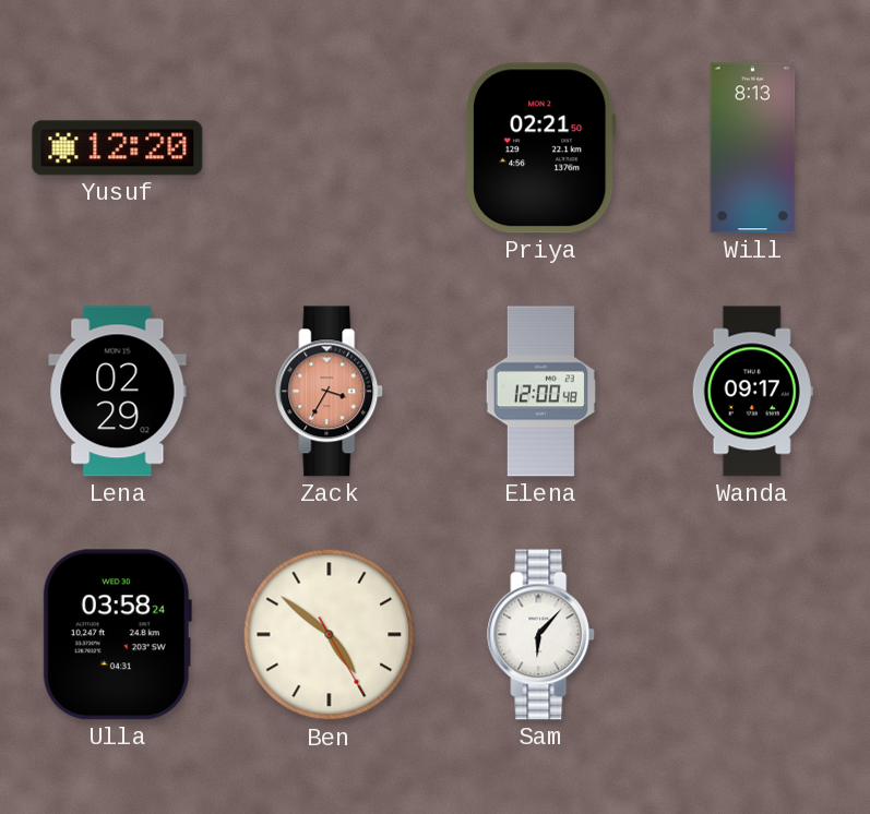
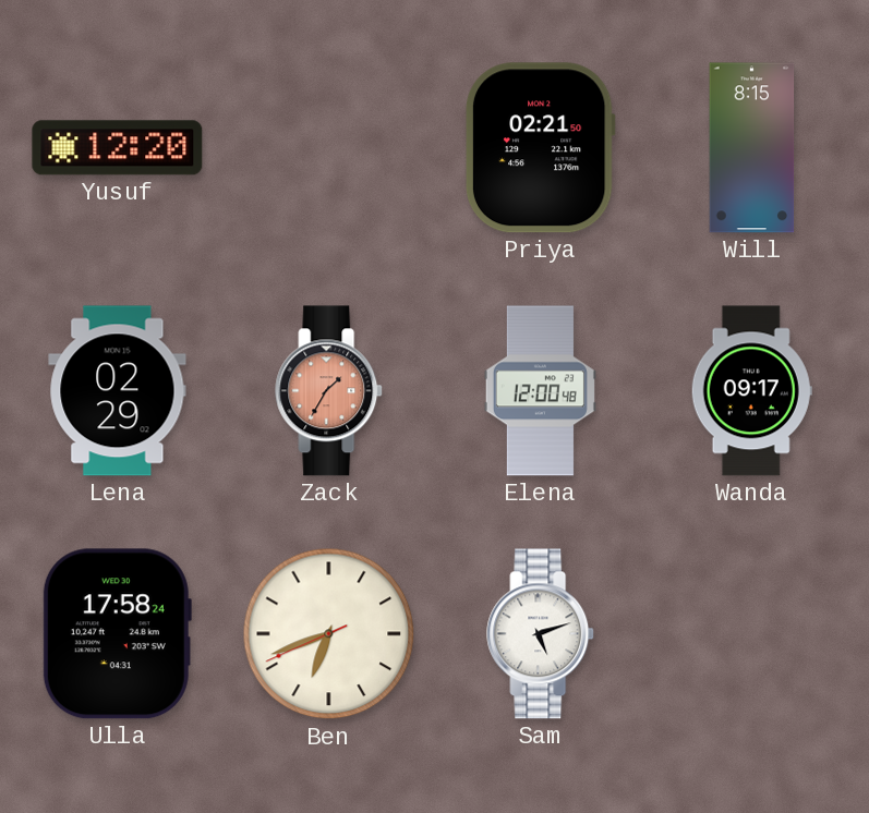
Will: 8:13 -> 8:15 (752, 148)
Zack: 3:35 -> 1:35 (329, 391)
Ulla: 03:58 -> 17:58 (117, 634)
Ben: 4:51 -> 6:41 (329, 634)
Sam: 6:07 -> 5:12 (541, 634)
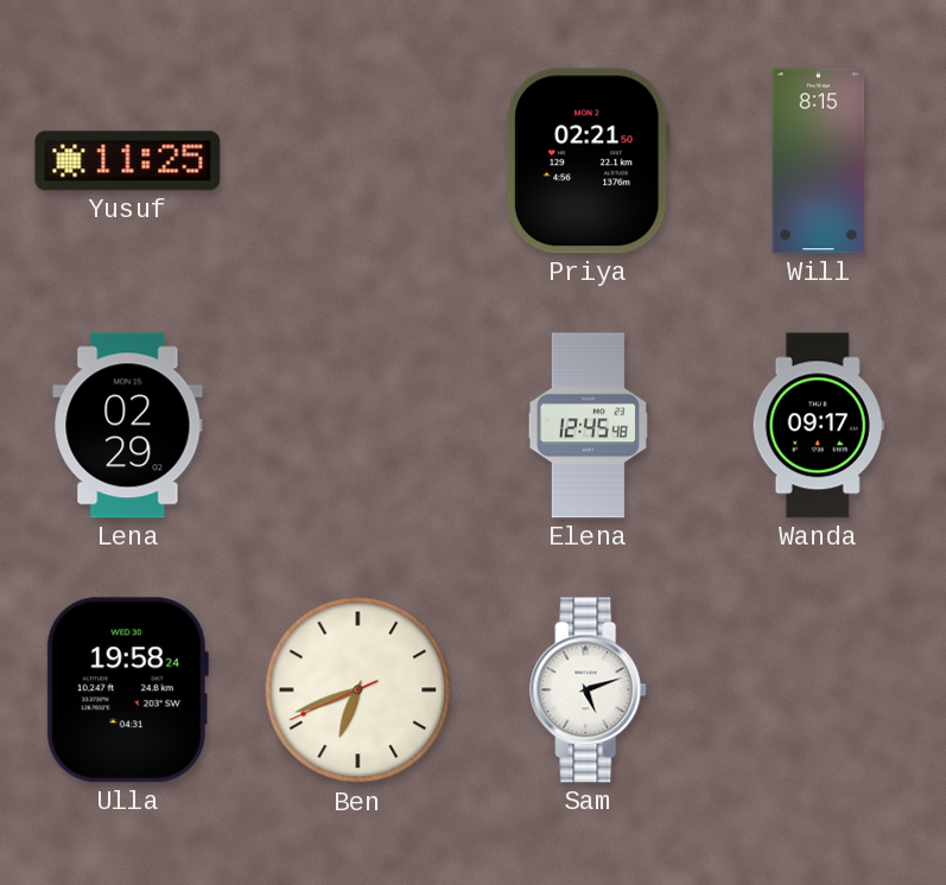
Yusuf: 12:20 -> 11:25 (128, 161)
Zack: 1:35 -> none (329, 391)
Elena: 12:00 -> 12:45 (588, 426)
Ulla: 17:58 -> 19:58 (127, 690)
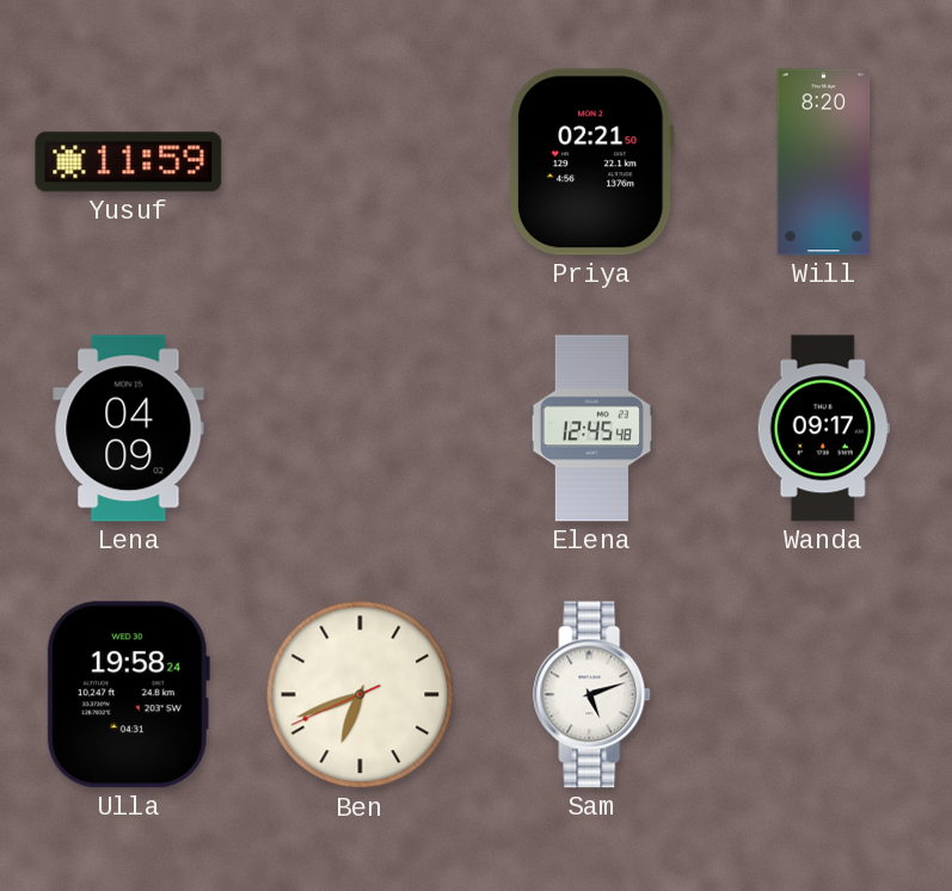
Yusuf: 11:25 -> 11:59 (129, 162)
Will: 8:15 -> 8:20 (824, 162)
Lena: 02:29 -> 04:09 (129, 429)
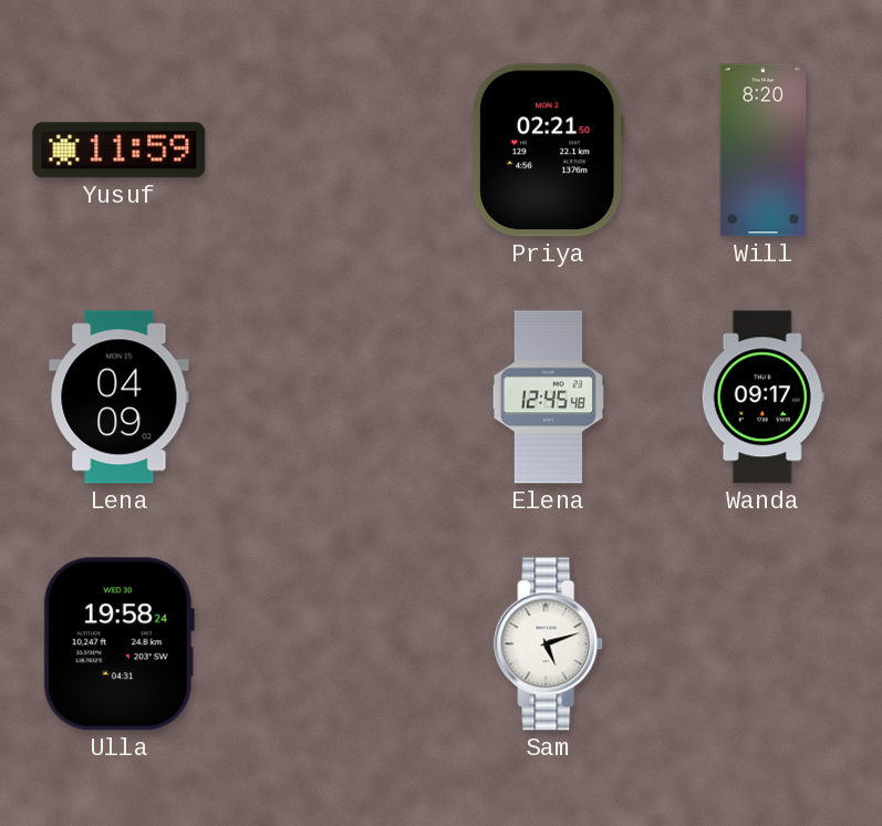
Ben: 6:41 -> none (361, 695)
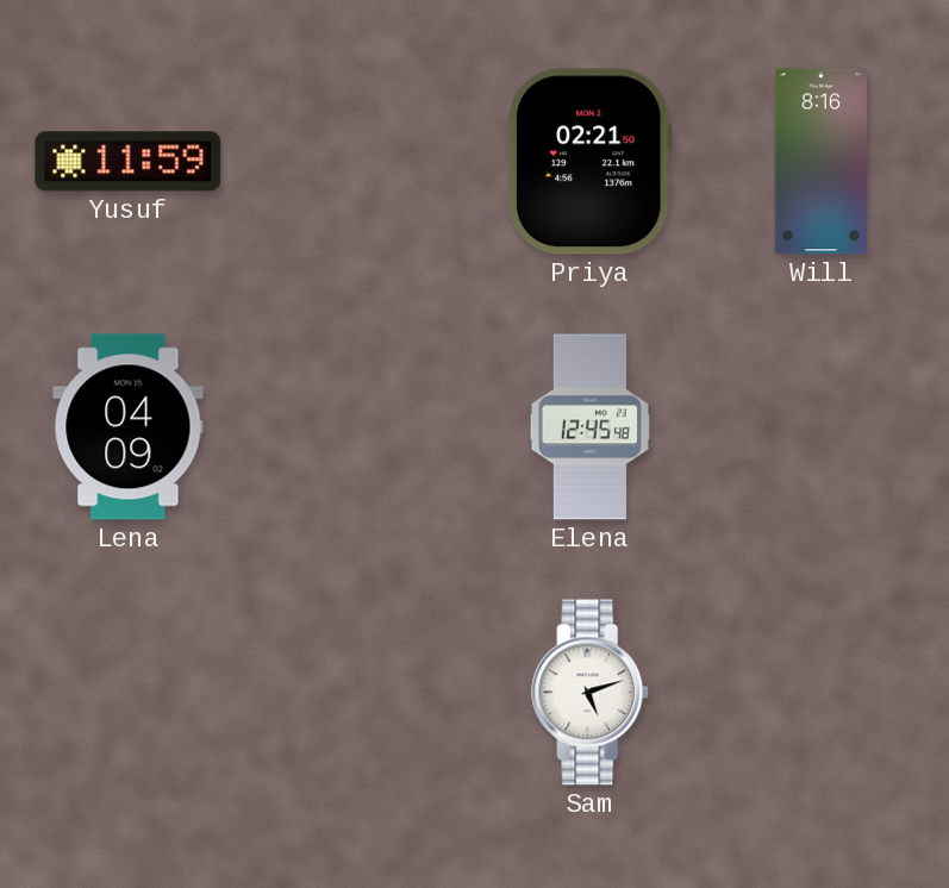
Will: 8:20 -> 8:16 (822, 162)
Wanda: 09:17 -> none (762, 397)
Ulla: 19:58 -> none (118, 644)
